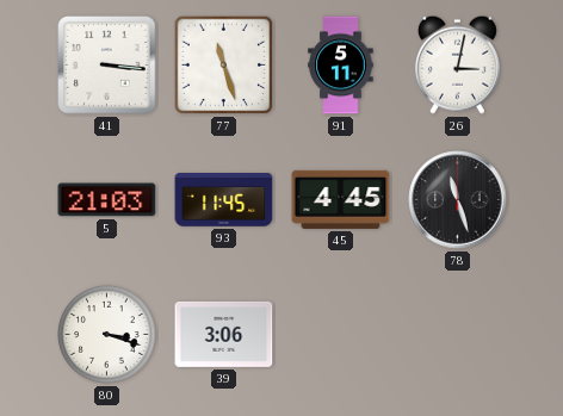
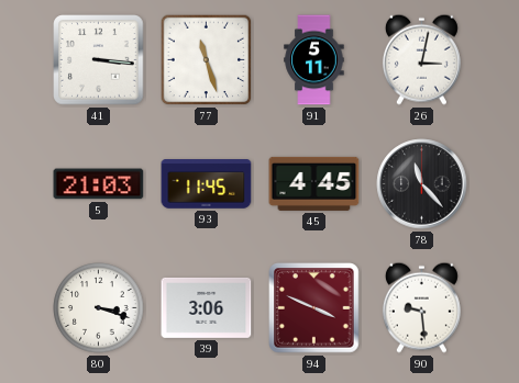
78: 11:27 -> 11:23 (422, 184)
94: none -> 3:49 (314, 308)
90: none -> 9:29 (421, 307)
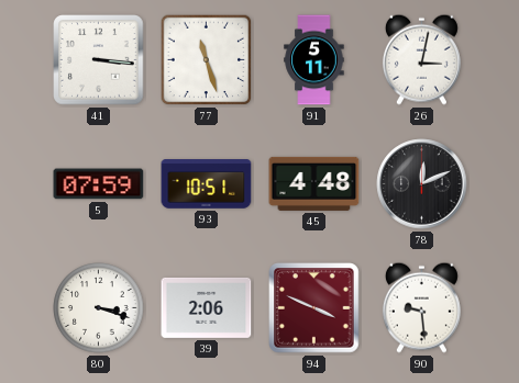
5: 21:03 -> 07:59 (99, 184)
93: 11:45 -> 10:51 (207, 184)
45: 4:45 -> 4:48 (314, 183)
78: 11:23 -> 12:11 (422, 184)
39: 3:06 -> 2:06 (207, 307)
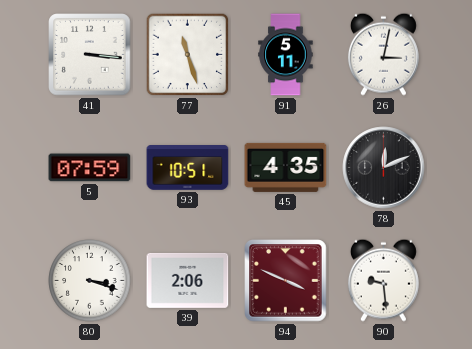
45: 4:48 -> 4:35 (286, 167)
